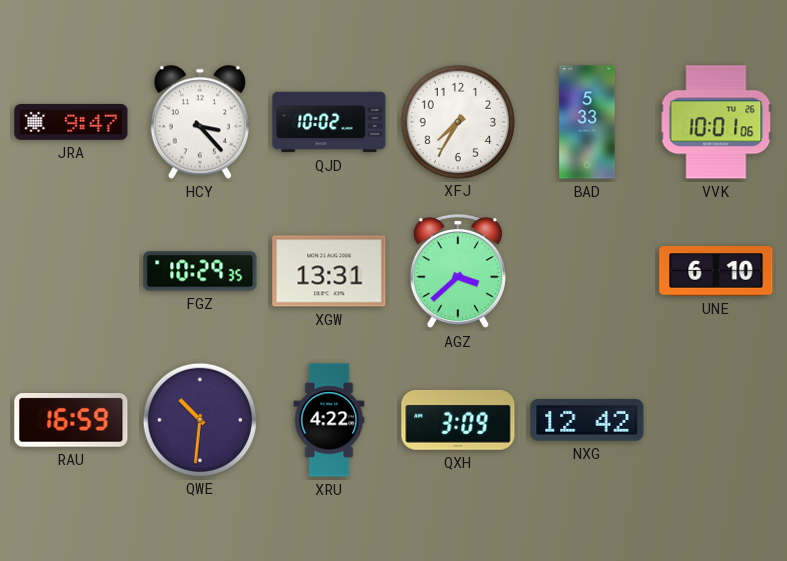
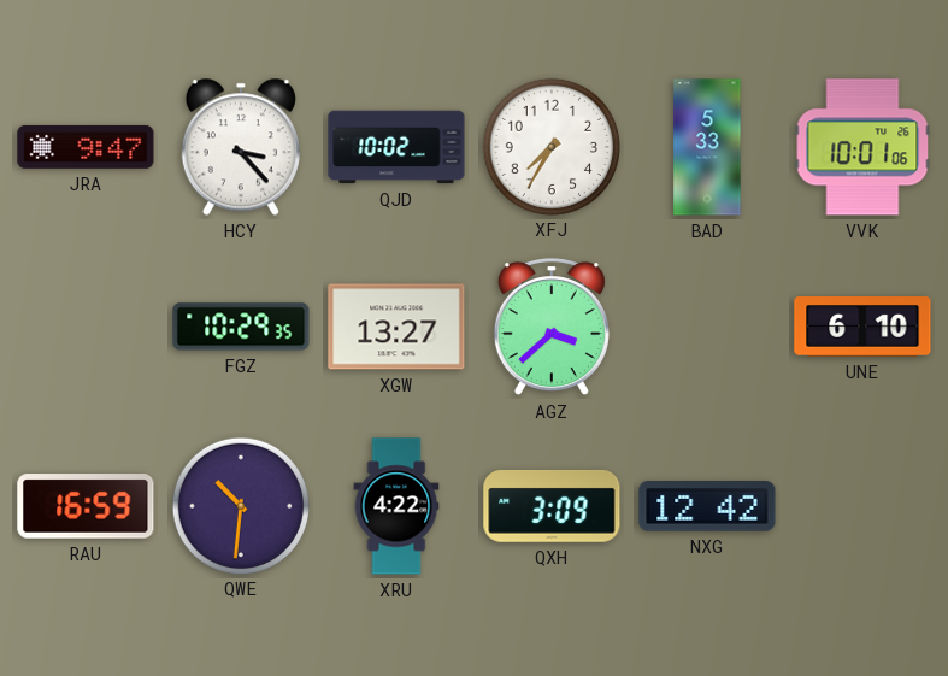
XGW: 13:31 -> 13:27 (396, 327)
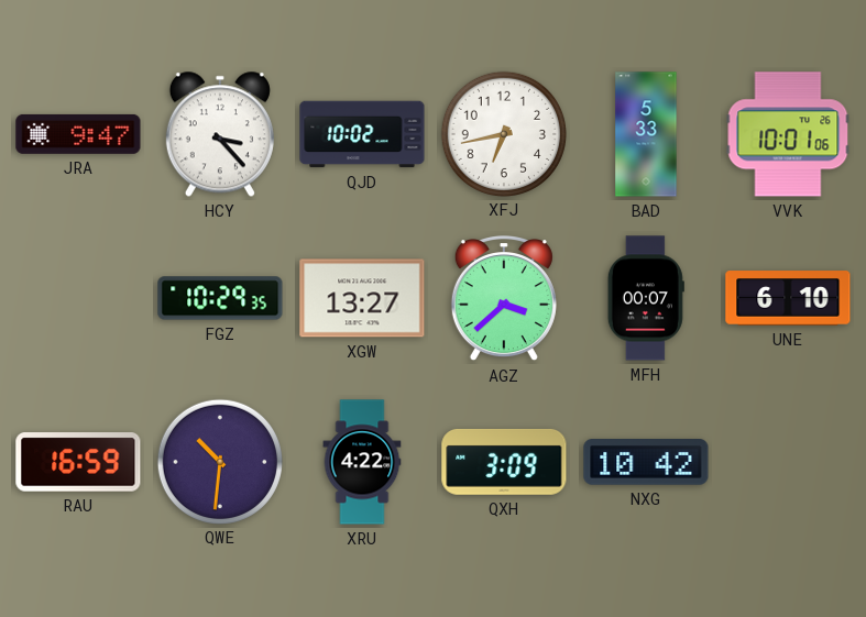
XFJ: 7:35 -> 6:43 (503, 133)
MFH: none -> 00:07 (646, 298)
NXG: 12:42 -> 10:42 (646, 462)
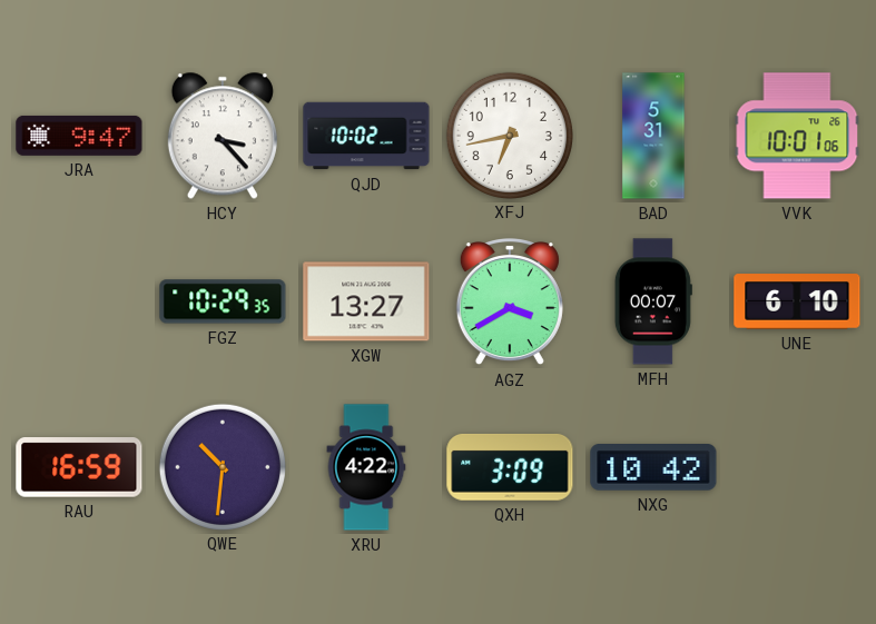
BAD: 5:33 -> 5:31 (653, 136)
AGZ: 3:38 -> 3:40 (510, 301)
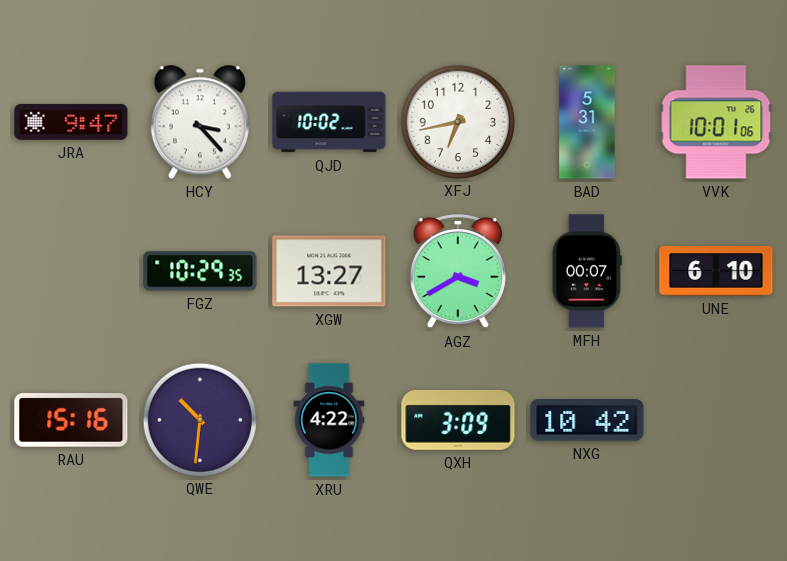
RAU: 16:59 -> 15:16 (71, 420)
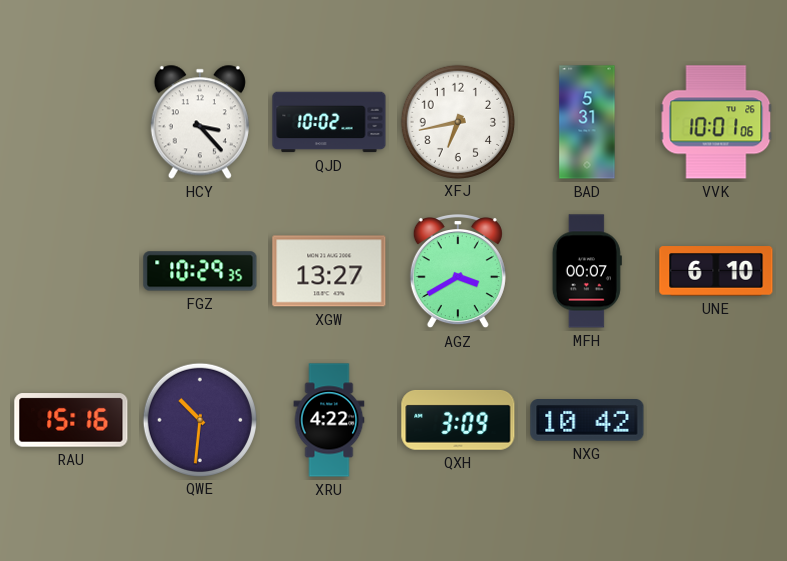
JRA: 9:47 -> none (71, 122)
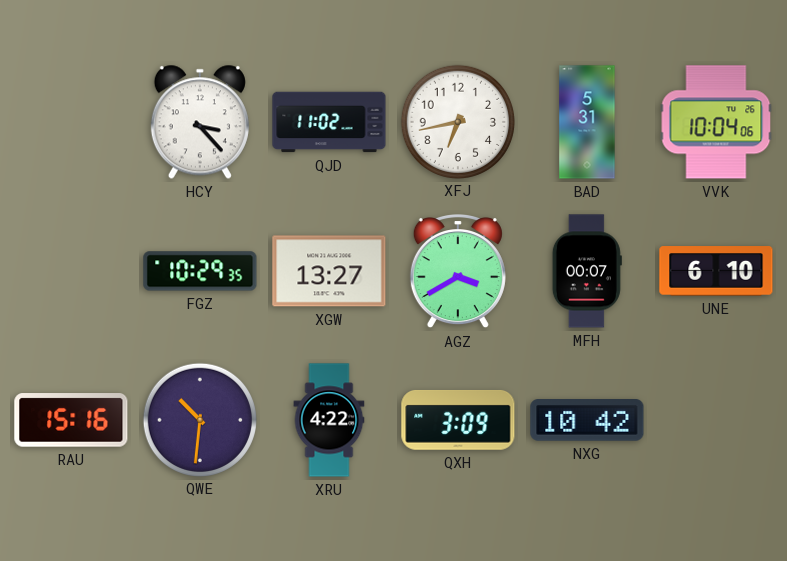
QJD: 10:02 -> 11:02 (329, 122)
VVK: 10:01 -> 10:04 (716, 122)
